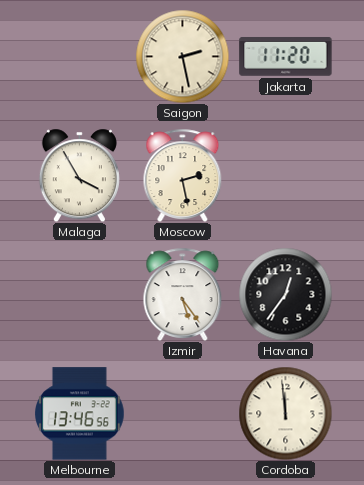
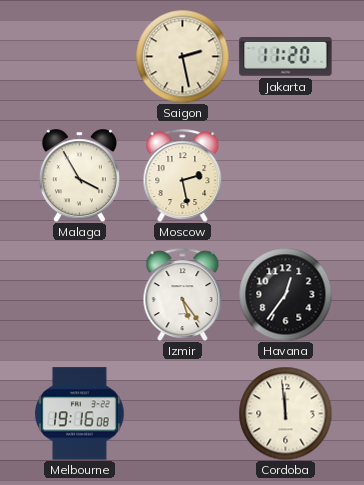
Melbourne: 13:46 -> 19:16 (80, 414)
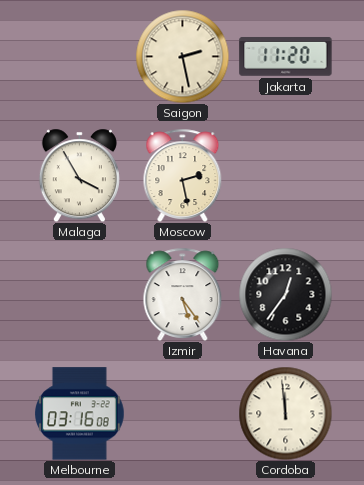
Melbourne: 19:16 -> 03:16 (80, 414)
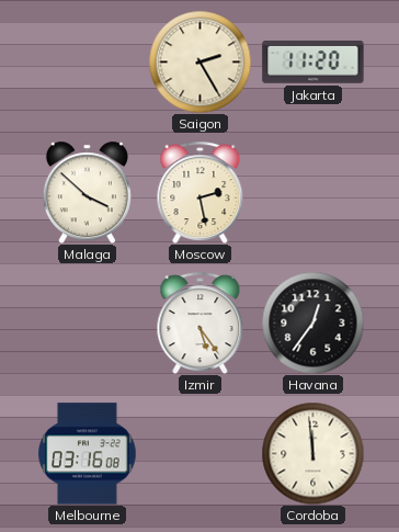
Saigon: 2:28 -> 2:25 (200, 61)
Malaga: 3:55 -> 3:52 (87, 192)
